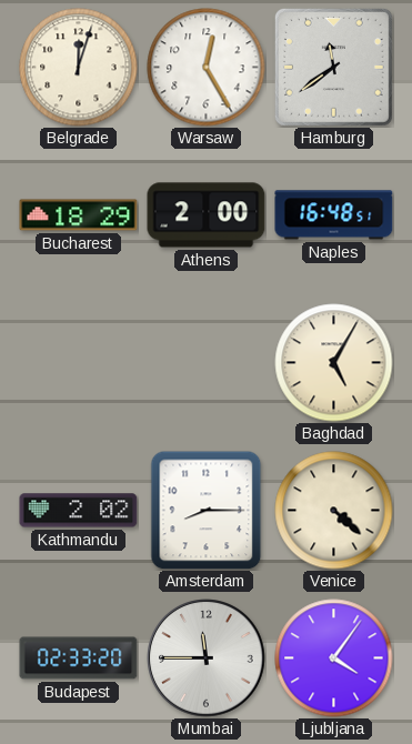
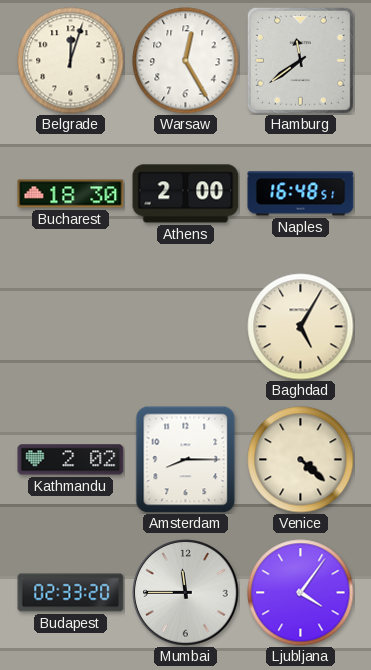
Bucharest: 18:29 -> 18:30 (71, 194)
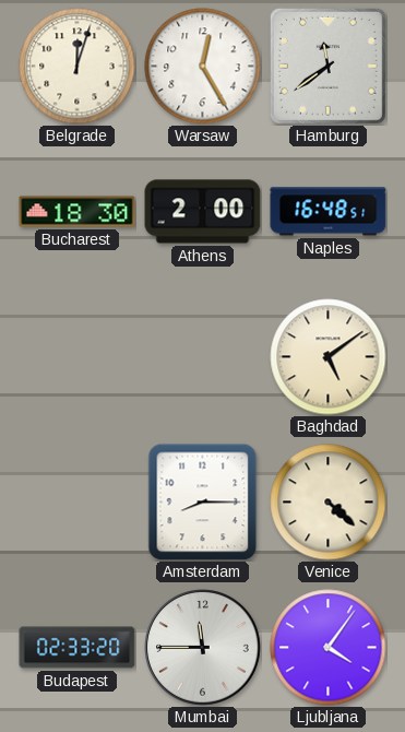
Baghdad: 5:05 -> 5:09 (329, 357)
Kathmandu: 2:02 -> none (71, 460)
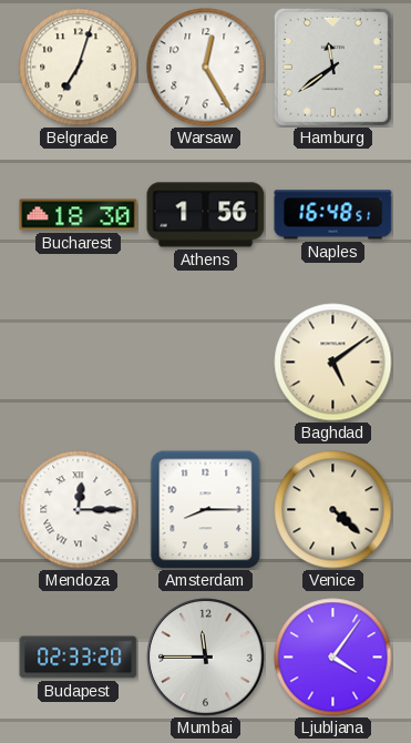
Belgrade: 12:03 -> 7:03 (79, 68)
Athens: 2:00 -> 1:56 (206, 215)
Mendoza: none -> 12:15 (79, 510)
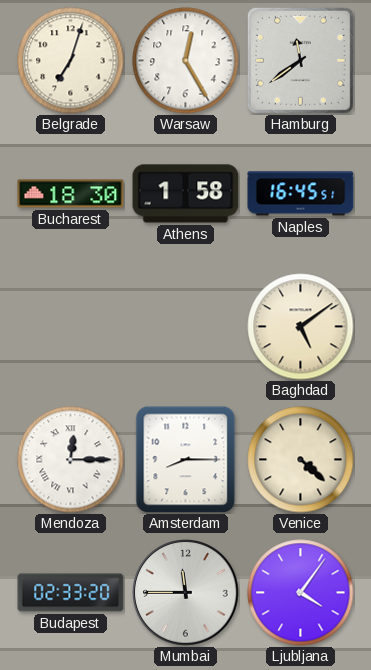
Athens: 1:56 -> 1:58 (186, 194)
Naples: 16:48 -> 16:45 (301, 194)
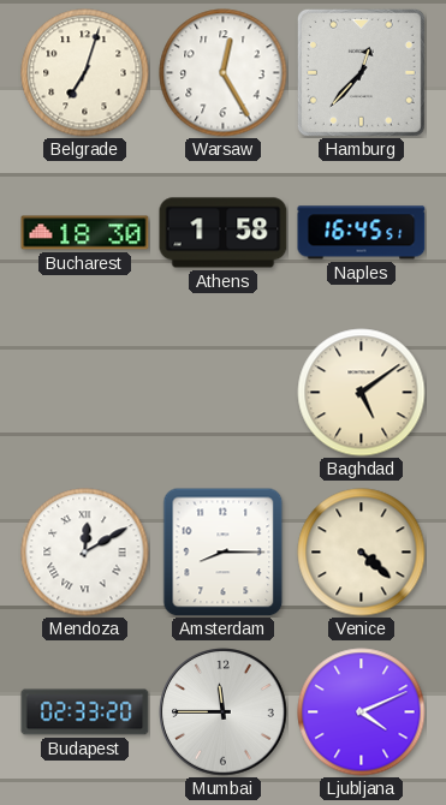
Hamburg: 11:39 -> 12:37 (361, 72)
Mendoza: 12:15 -> 12:10 (85, 553)
Ljubljana: 4:06 -> 4:11 (362, 712)
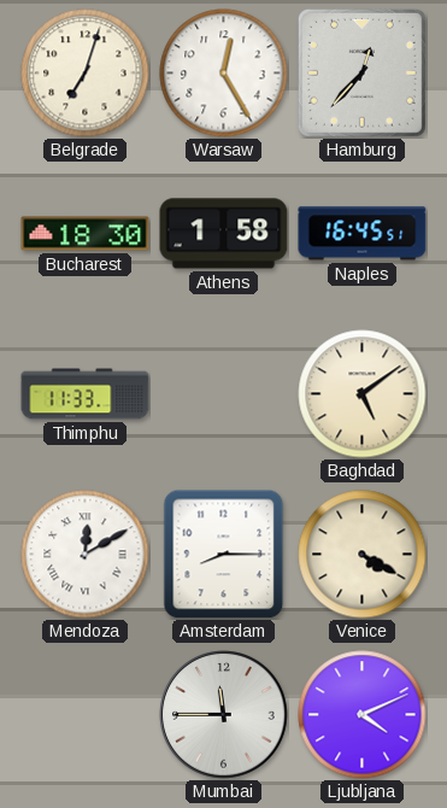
Thimphu: none -> 11:33 (86, 394)
Venice: 4:22 -> 4:20 (363, 555)
Budapest: 02:33 -> none (85, 712)
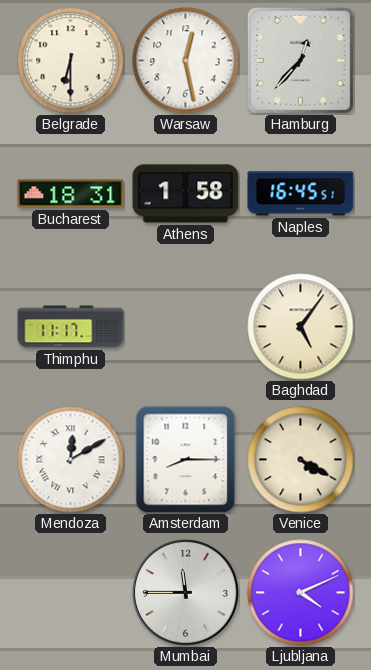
Belgrade: 7:03 -> 6:30 (71, 61)
Warsaw: 12:25 -> 12:28 (186, 61)
Bucharest: 18:30 -> 18:31 (71, 194)
Thimphu: 11:33 -> 11:17 (71, 327)
Baghdad: 5:09 -> 5:06 (301, 327)
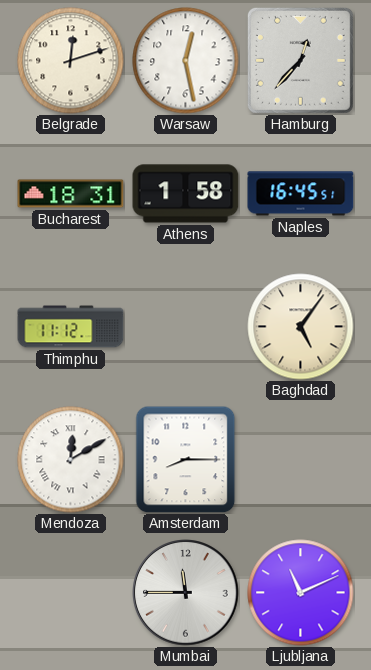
Belgrade: 6:30 -> 12:12 (71, 61)
Thimphu: 11:17 -> 11:12 (71, 327)
Venice: 4:20 -> none (301, 460)
Ljubljana: 4:11 -> 11:11 (301, 593)
